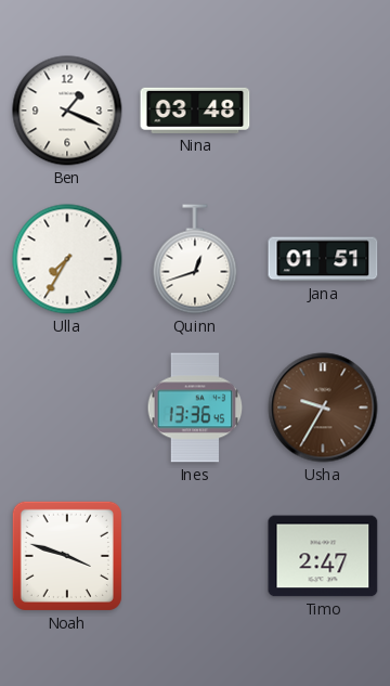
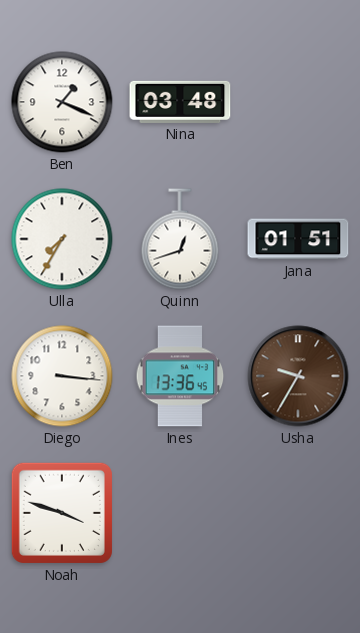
Diego: none -> 3:16 (62, 376)
Timo: 2:47 -> none (323, 556)
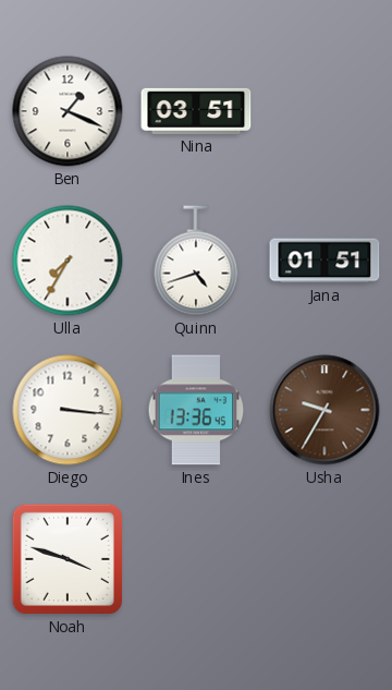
Nina: 03:48 -> 03:51 (196, 111)
Quinn: 12:42 -> 4:42 (196, 261)
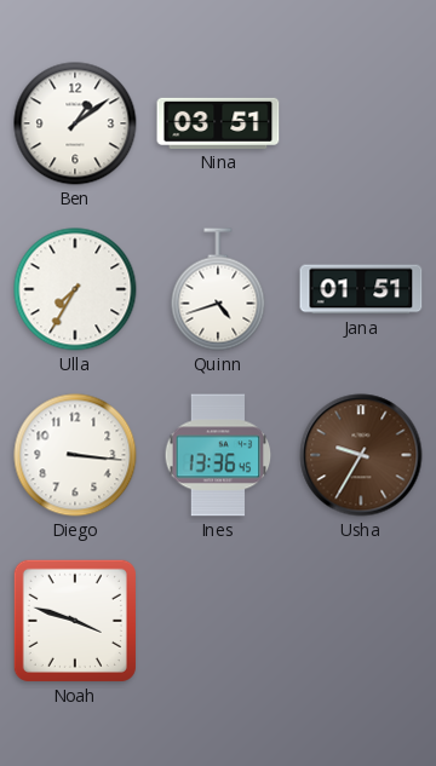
Ben: 1:19 -> 1:09 (75, 123)
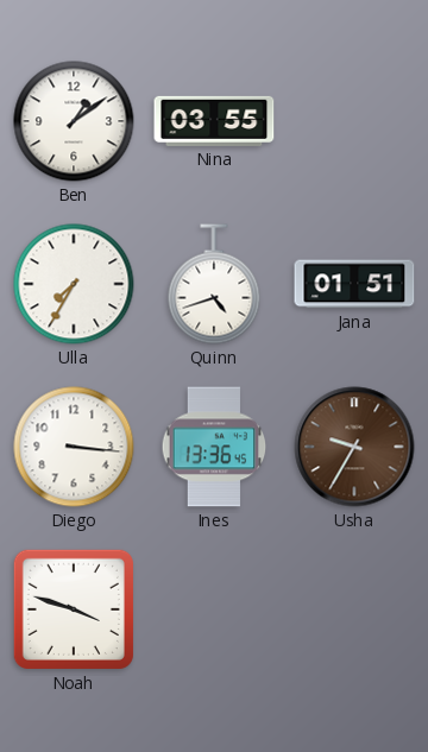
Nina: 03:51 -> 03:55 (214, 121)
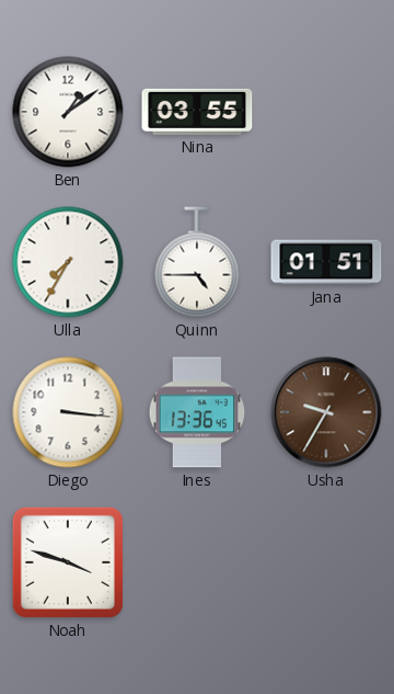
Quinn: 4:42 -> 4:45 (197, 262)
